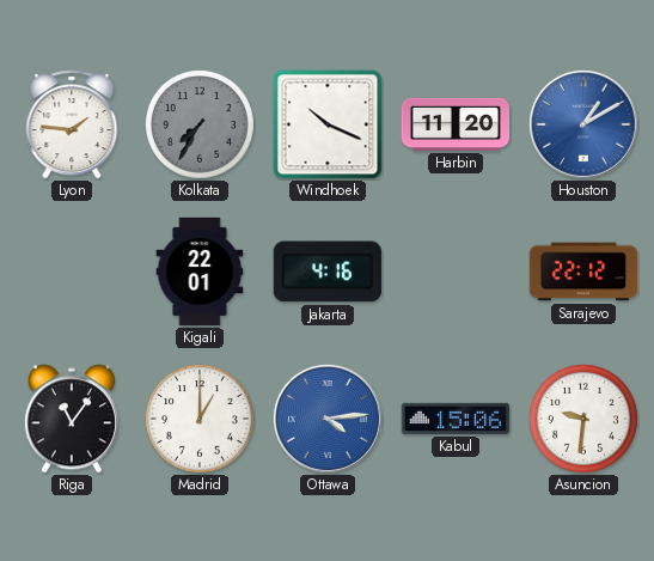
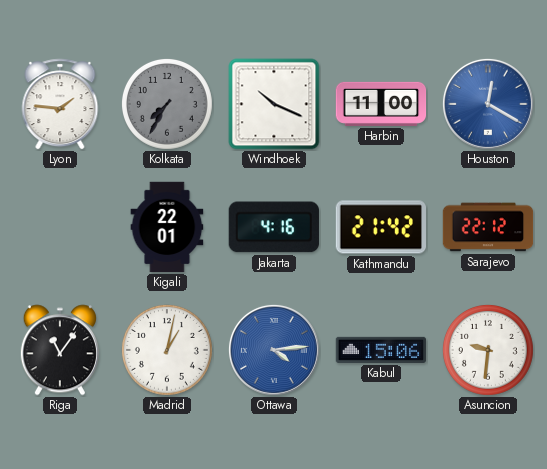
Harbin: 11:20 -> 11:00 (381, 104)
Houston: 1:10 -> 12:20 (488, 104)
Kathmandu: none -> 21:42 (380, 227)
Madrid: 1:00 -> 1:02 (167, 350)
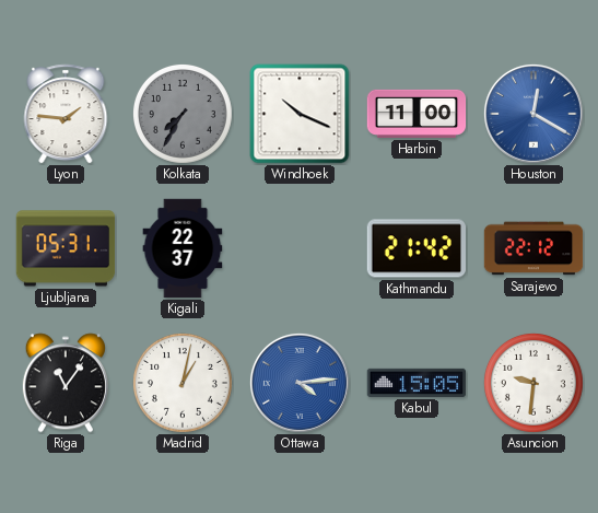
Ljubljana: none -> 05:31 (66, 248)
Kigali: 22:01 -> 22:37 (183, 248)
Jakarta: 4:16 -> none (274, 227)
Kabul: 15:06 -> 15:05 (417, 383)
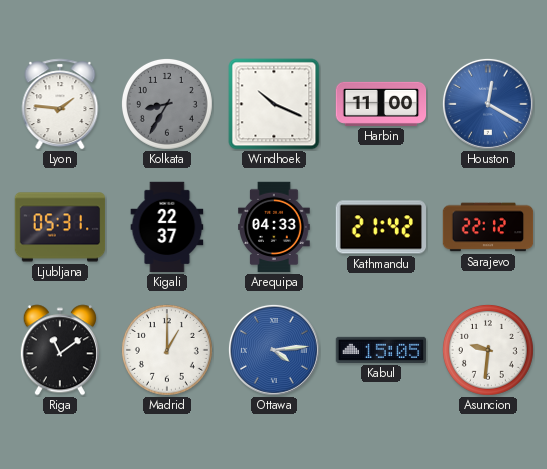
Kolkata: 7:35 -> 8:35 (167, 104)
Arequipa: none -> 04:33 (275, 227)
Riga: 11:06 -> 11:09 (60, 350)
Madrid: 1:02 -> 1:00 (167, 350)
